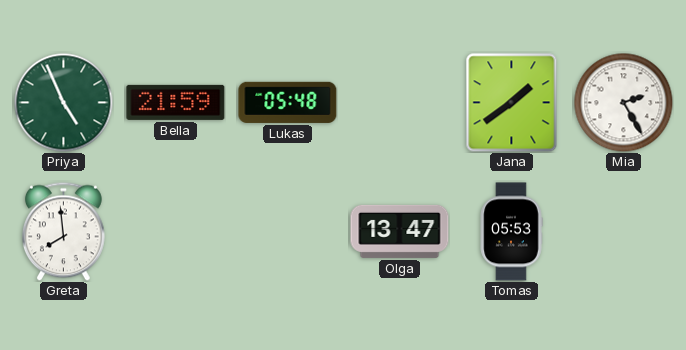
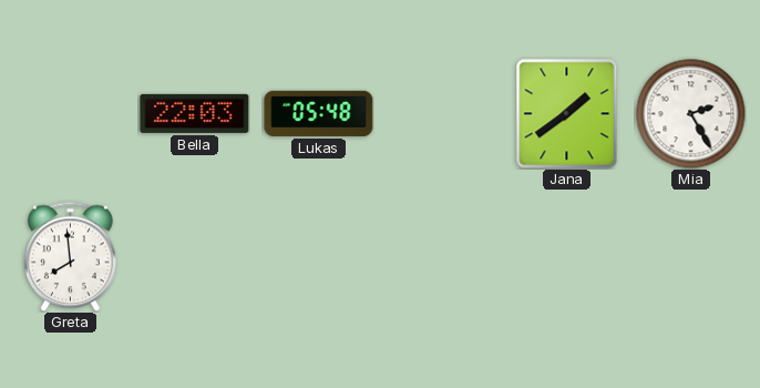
Priya: 4:56 -> none (64, 103)
Bella: 21:59 -> 22:03 (195, 113)
Olga: 13:47 -> none (400, 231)
Tomas: 05:53 -> none (511, 232)
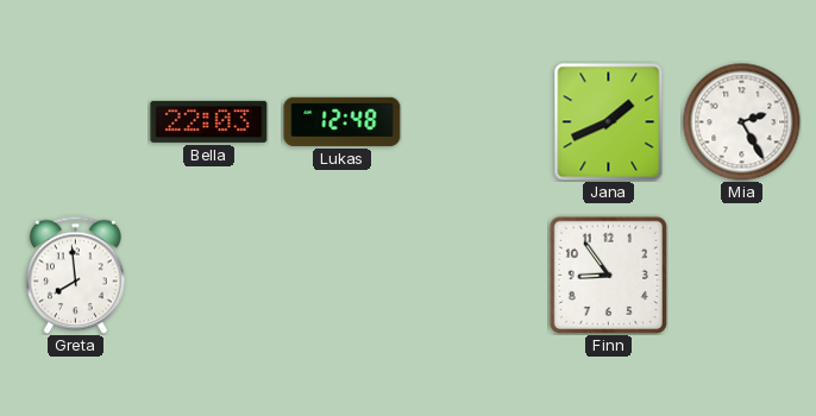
Lukas: 05:48 -> 12:48 (343, 121)
Jana: 1:39 -> 1:41 (609, 122)
Finn: none -> 8:54 (608, 275)
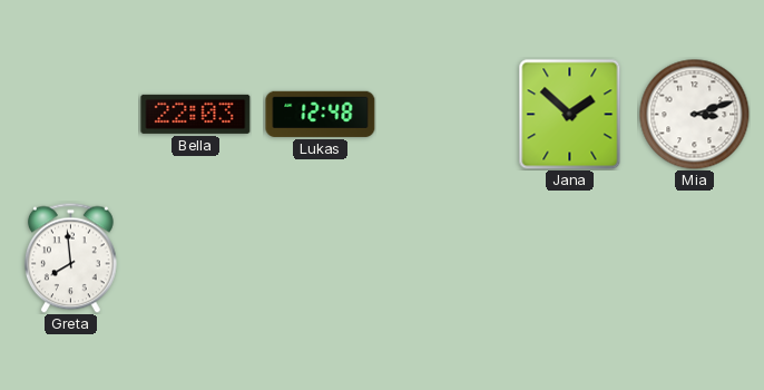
Jana: 1:41 -> 1:52 (570, 115)
Mia: 2:25 -> 3:12 (695, 115)
Finn: 8:54 -> none (608, 275)
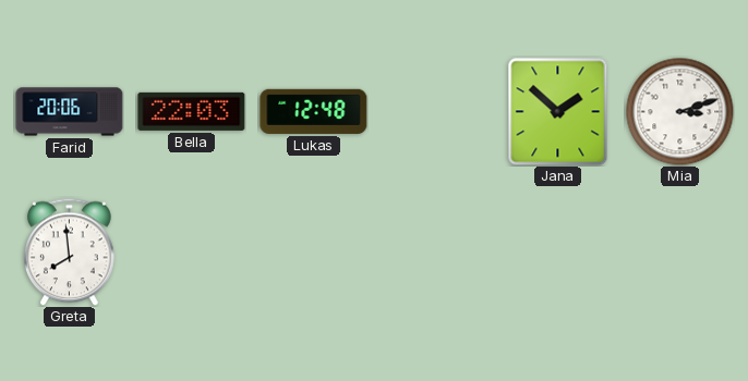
Farid: none -> 20:06 (70, 112)
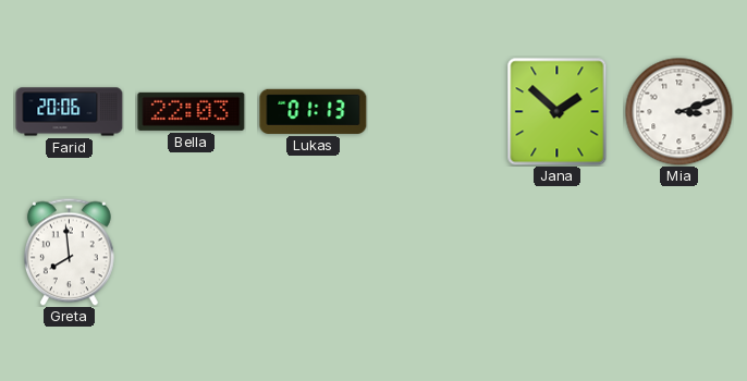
Lukas: 12:48 -> 01:13 (314, 111)
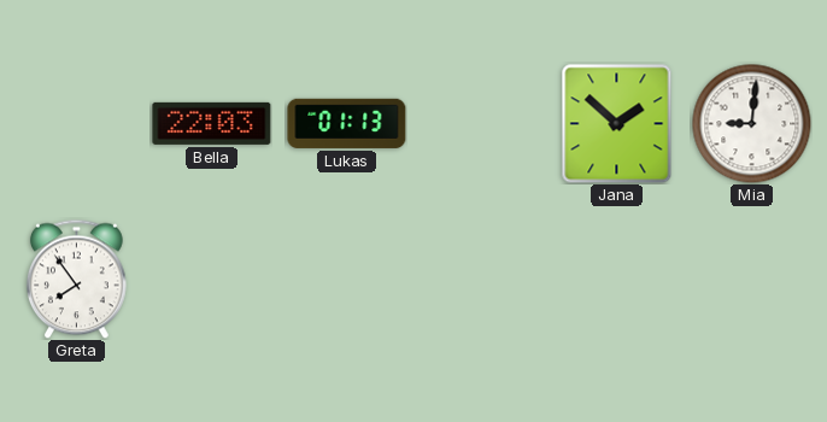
Farid: 20:06 -> none (70, 112)
Mia: 3:12 -> 9:01 (752, 124)
Greta: 7:59 -> 7:54 (76, 279)
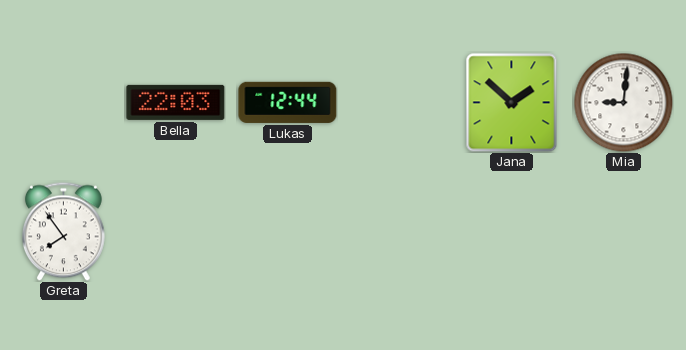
Lukas: 01:13 -> 12:44 (288, 102)
